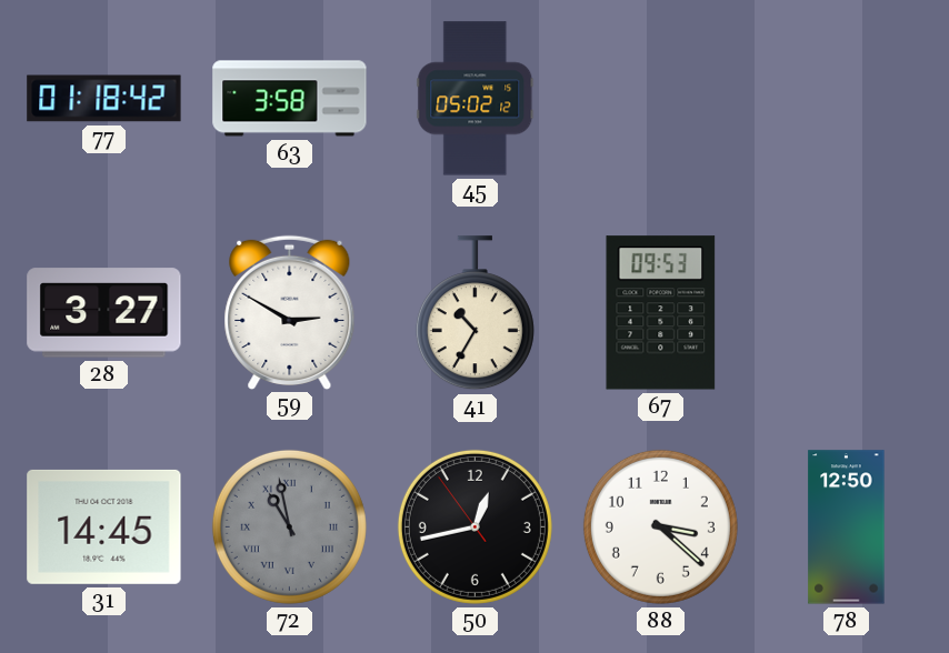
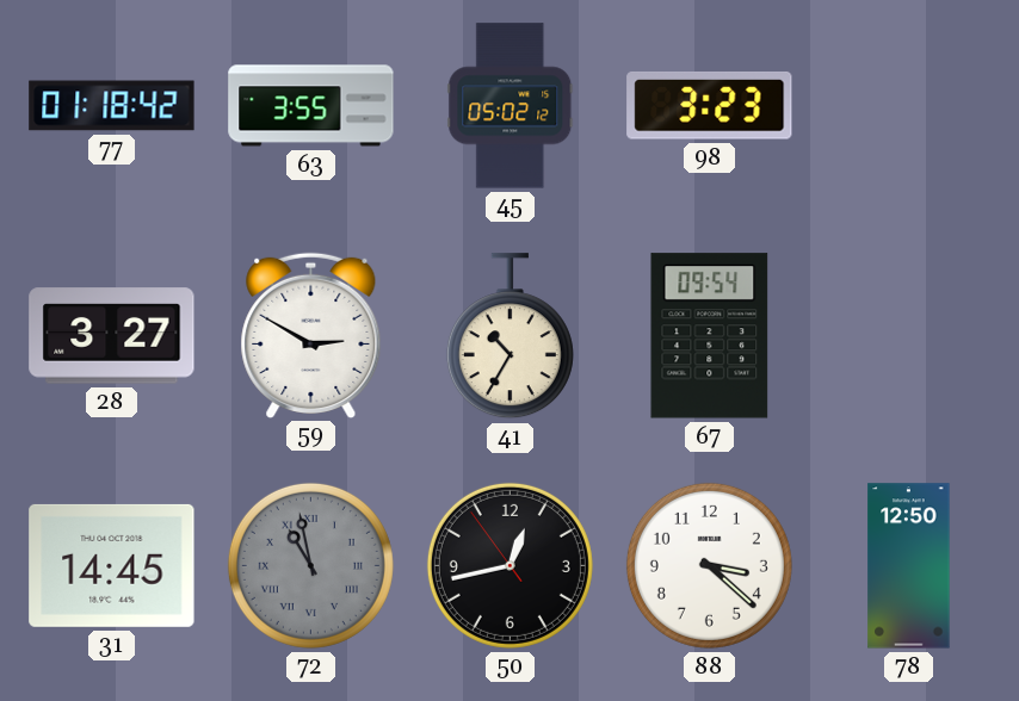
63: 3:58 -> 3:55 (311, 106)
98: none -> 3:23 (710, 105)
67: 09:53 -> 09:54 (710, 336)
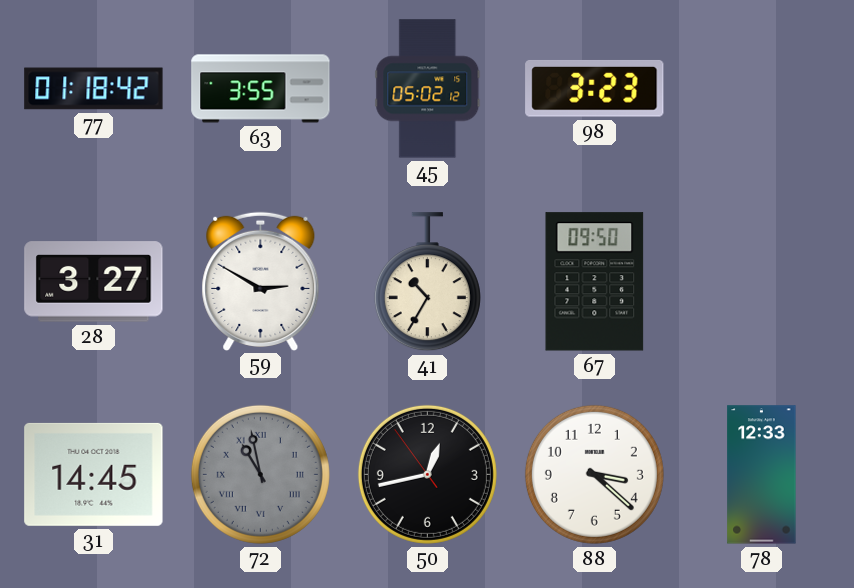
67: 09:54 -> 09:50 (595, 282)
78: 12:50 -> 12:33 (762, 475)
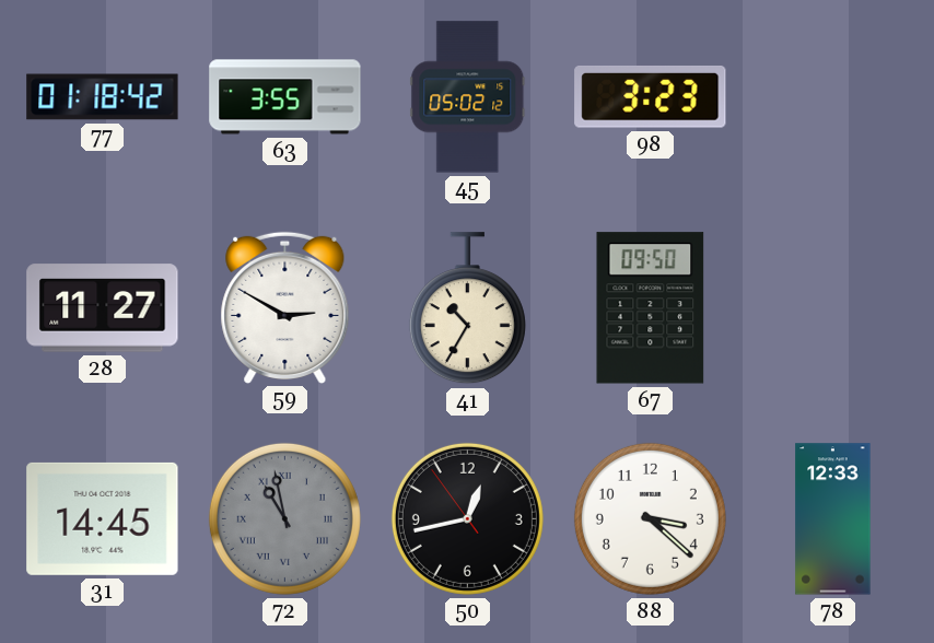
28: 3:27 -> 11:27 (103, 308)
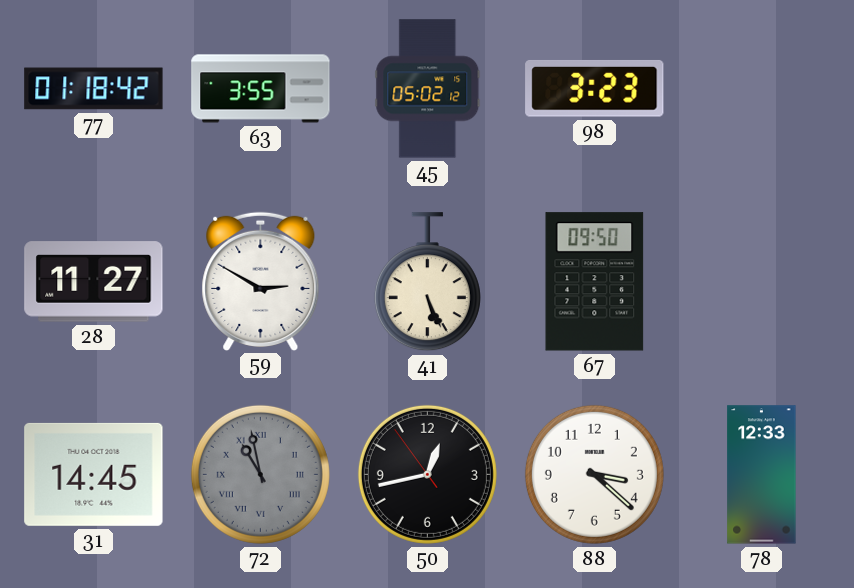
41: 10:35 -> 5:26 (427, 282)
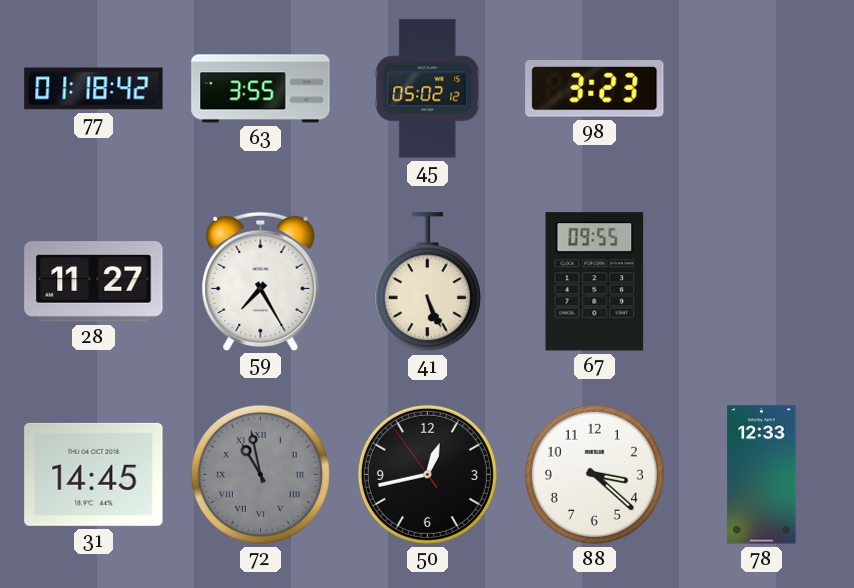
59: 2:50 -> 7:25 (261, 281)
67: 09:50 -> 09:55 (595, 282)
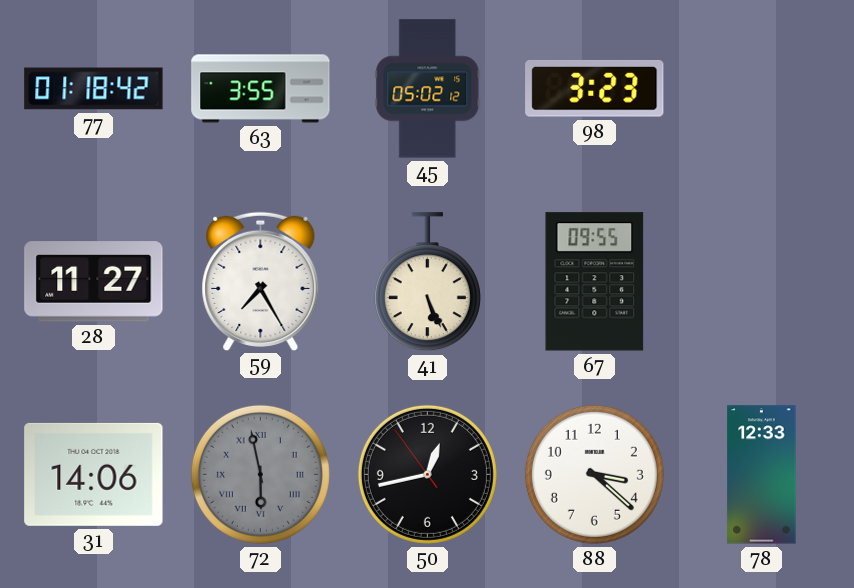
31: 14:45 -> 14:06 (94, 474)
72: 10:58 -> 5:58 (260, 474)
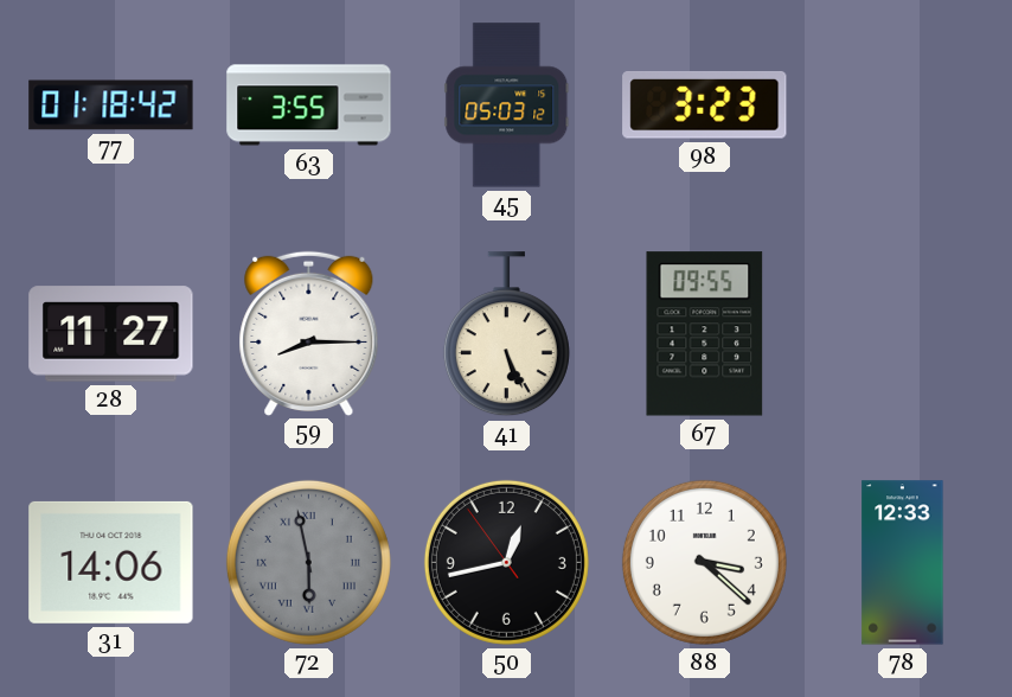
45: 05:02 -> 05:03 (507, 105)
59: 7:25 -> 8:15 (309, 333)
